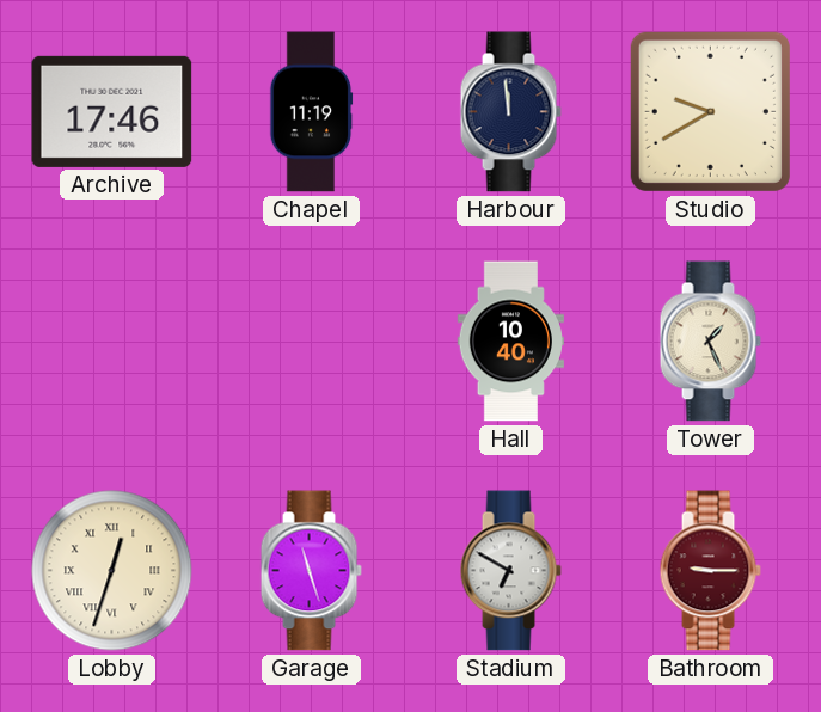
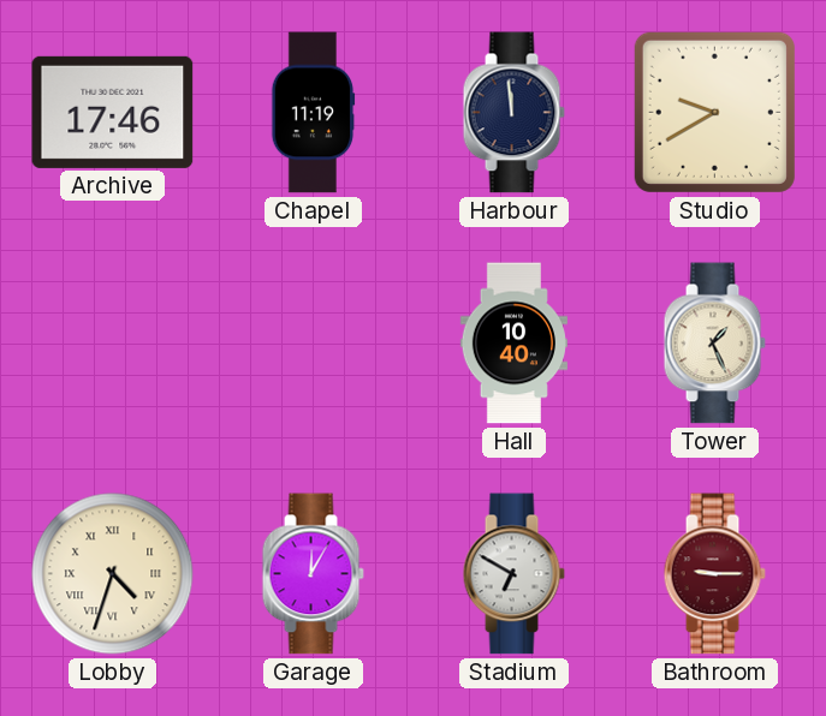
Lobby: 12:33 -> 4:33 (113, 574)
Garage: 11:27 -> 12:05 (313, 574)
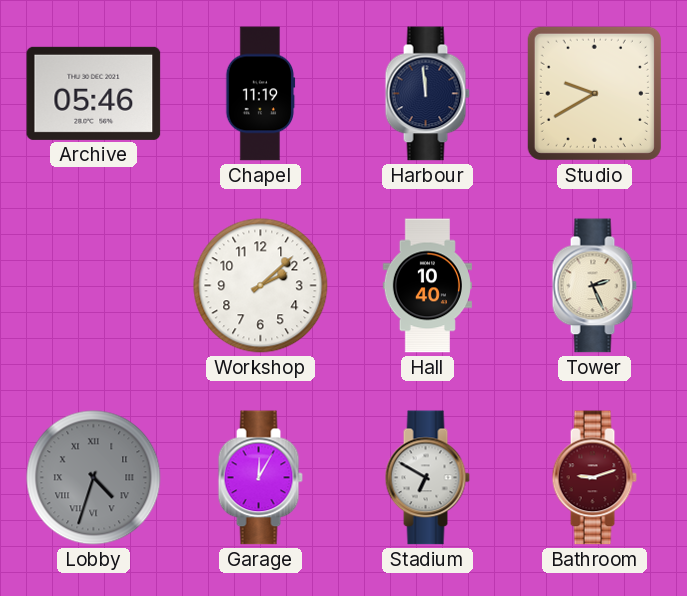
Archive: 17:46 -> 05:46 (94, 93)
Workshop: none -> 2:08 (261, 286)
Tower: 1:26 -> 2:26 (594, 286)
Lobby dial: cream -> grey (94, 478)
Bathroom: 9:15 -> 9:12 (594, 478)
